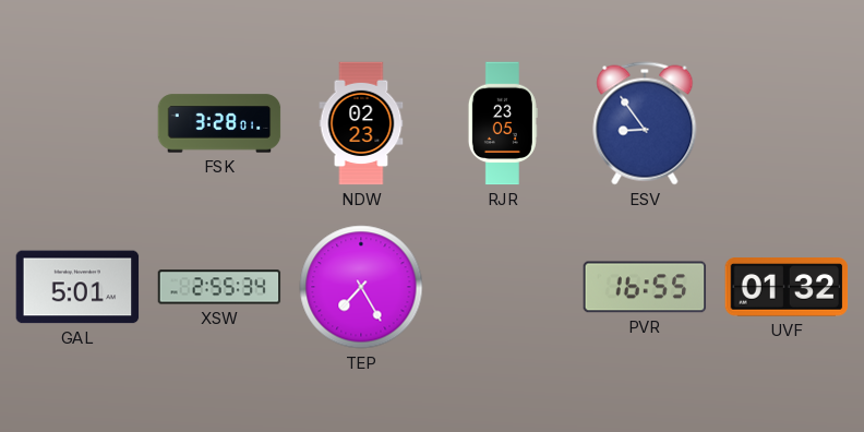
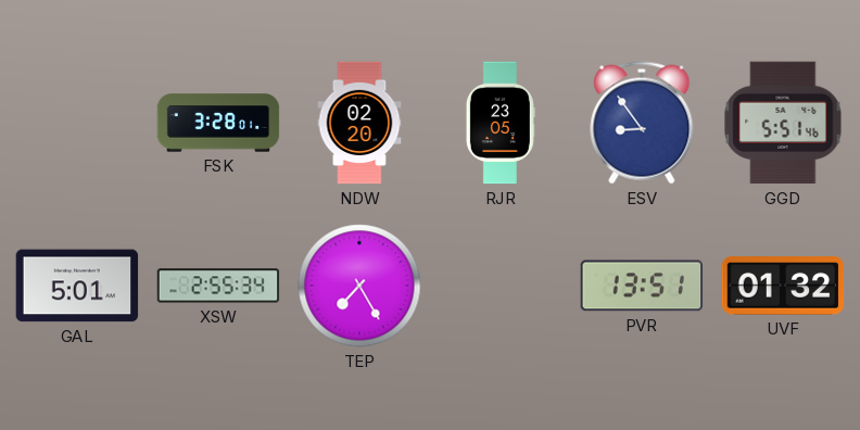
NDW: 02:23 -> 02:20 (359, 123)
GGD: none -> 5:51 (783, 123)
PVR: 16:55 -> 13:51 (642, 286)
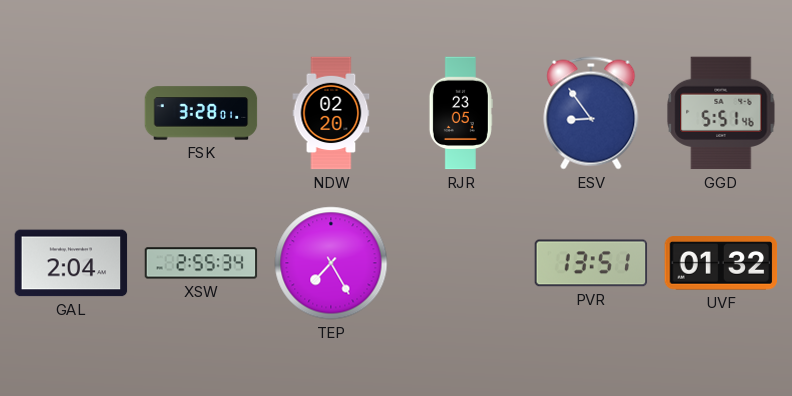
GAL: 5:01 -> 2:04 (71, 263)
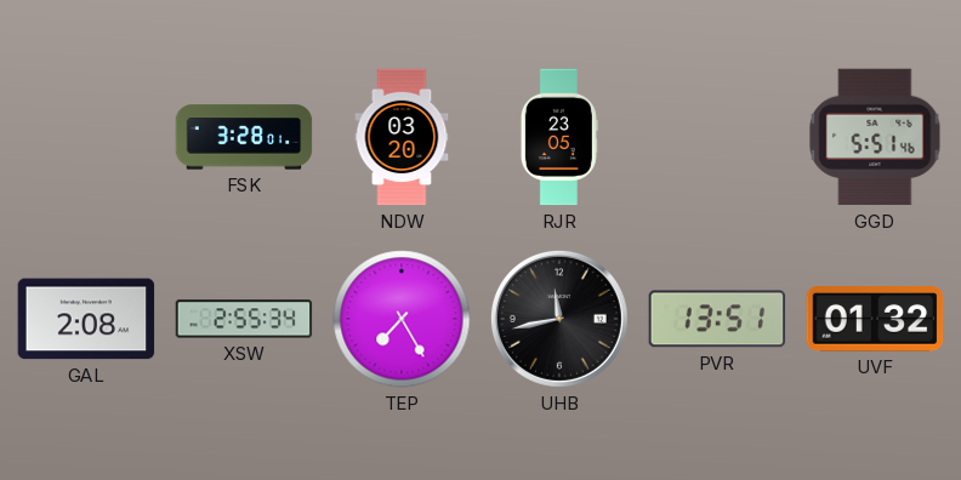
NDW: 02:20 -> 03:20 (402, 137)
ESV: 8:54 -> none (591, 113)
GAL: 2:04 -> 2:08 (86, 319)
UHB: none -> 11:43 (559, 319)
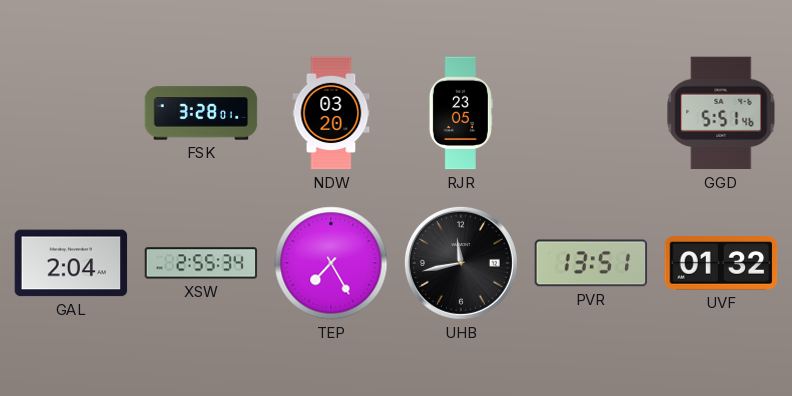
GAL: 2:08 -> 2:04 (71, 263)
